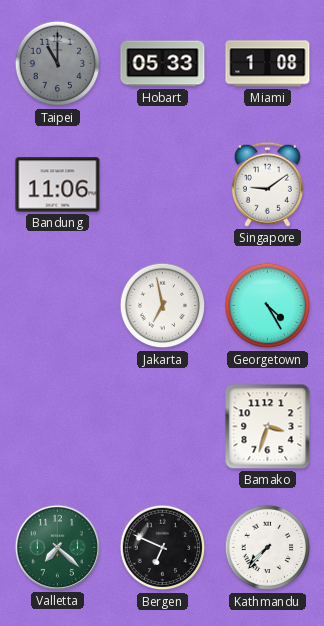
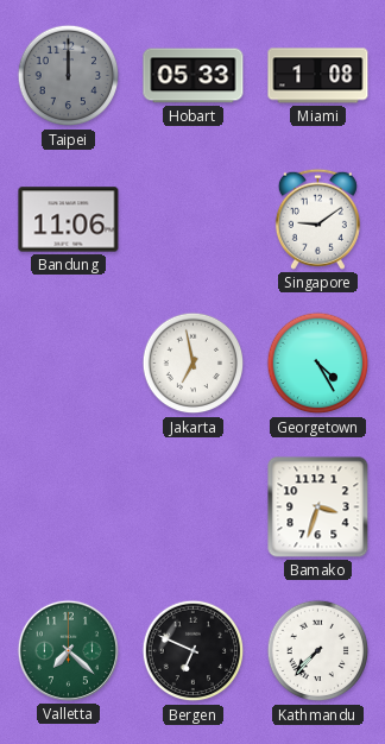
Taipei: 11:00 -> 12:00 (69, 76)
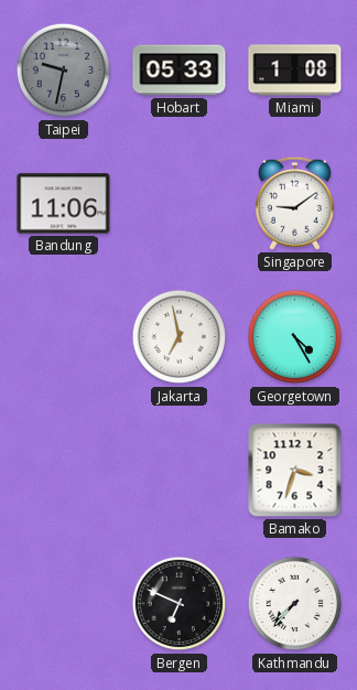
Taipei: 12:00 -> 9:32 (64, 71)
Valletta: 7:22 -> none (68, 650)
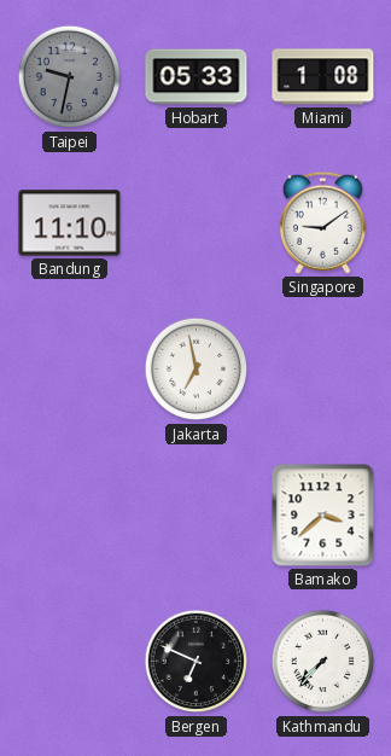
Bandung: 11:06 -> 11:10 (70, 223)
Georgetown: 4:25 -> none (295, 337)
Bamako: 3:33 -> 3:38 (323, 516)
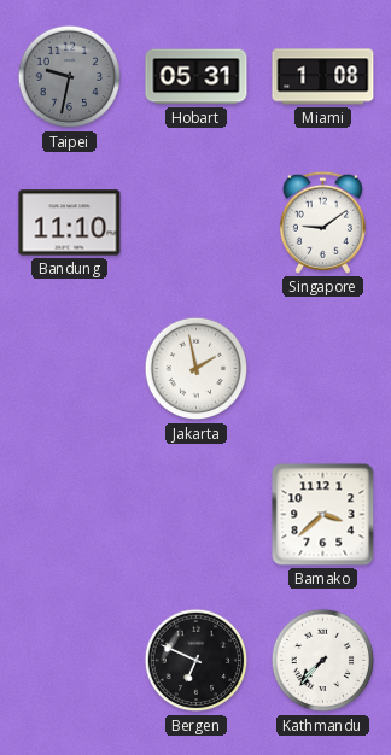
Hobart: 05:33 -> 05:31 (197, 77)
Jakarta: 6:58 -> 1:58 (197, 369)
